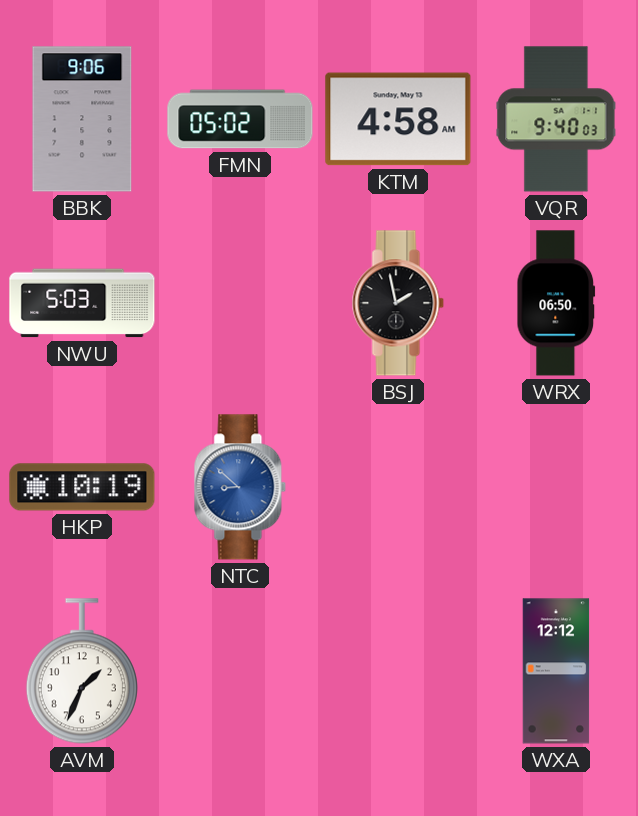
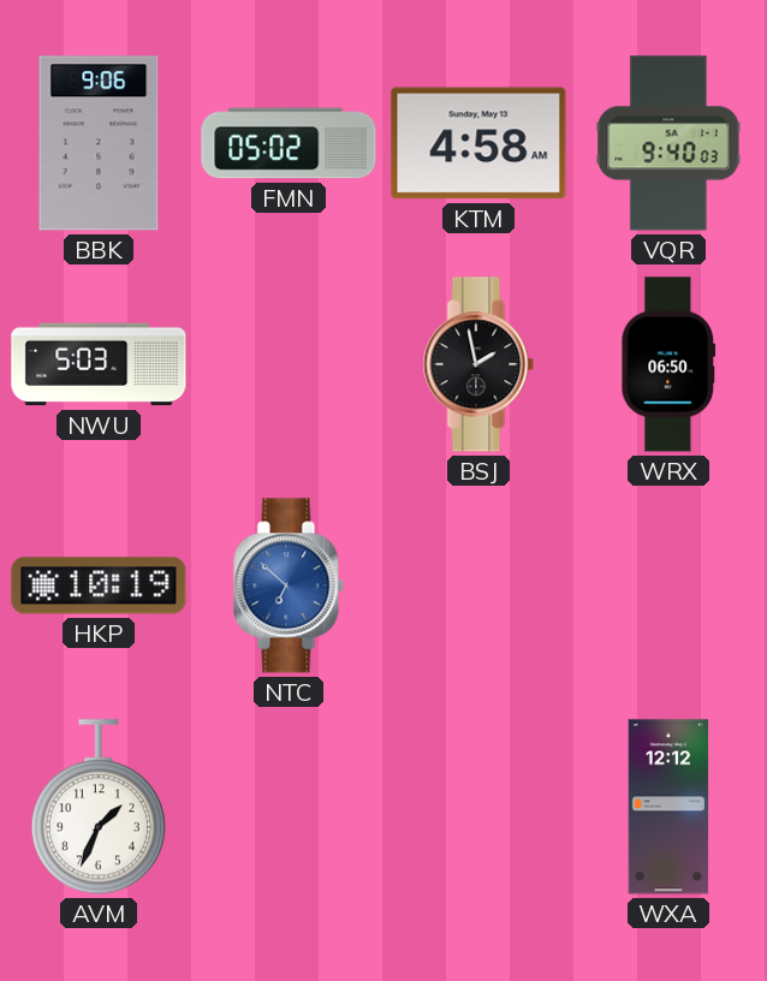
NTC: 8:52 -> 6:52 (289, 585)
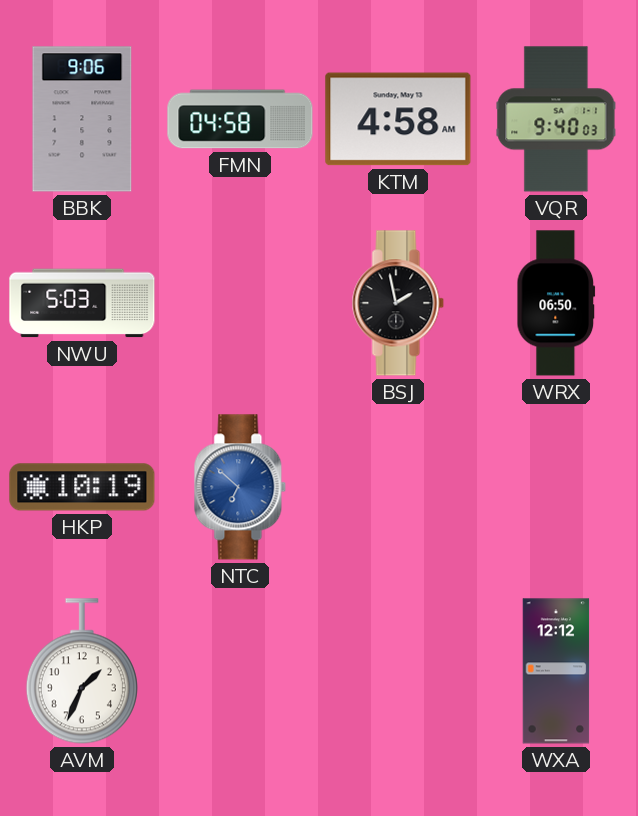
FMN: 05:02 -> 04:58 (240, 119)
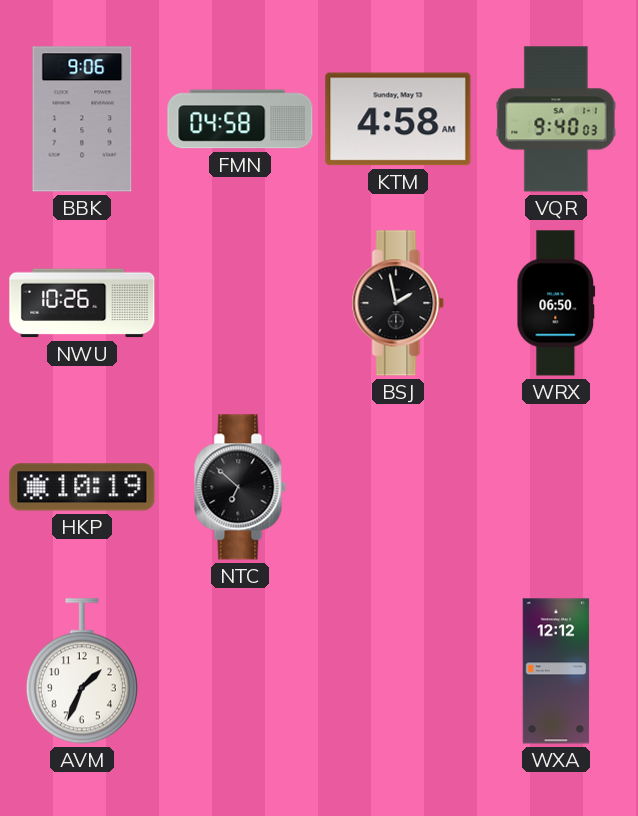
NWU: 5:03 -> 10:26 (82, 303)
NTC dial: blue -> black (240, 487)
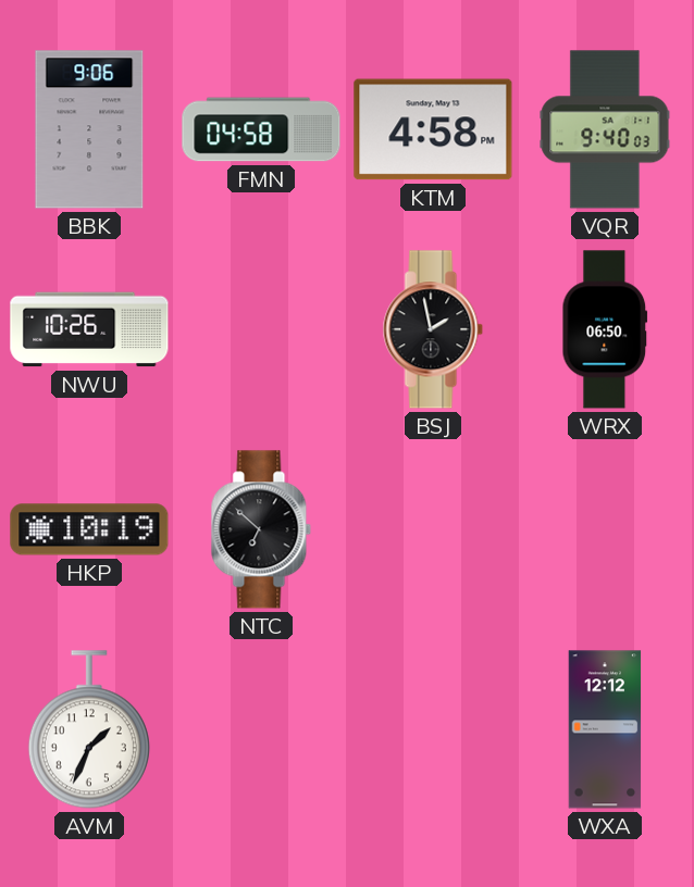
KTM: 4:58 AM -> 4:58 PM (433, 129)
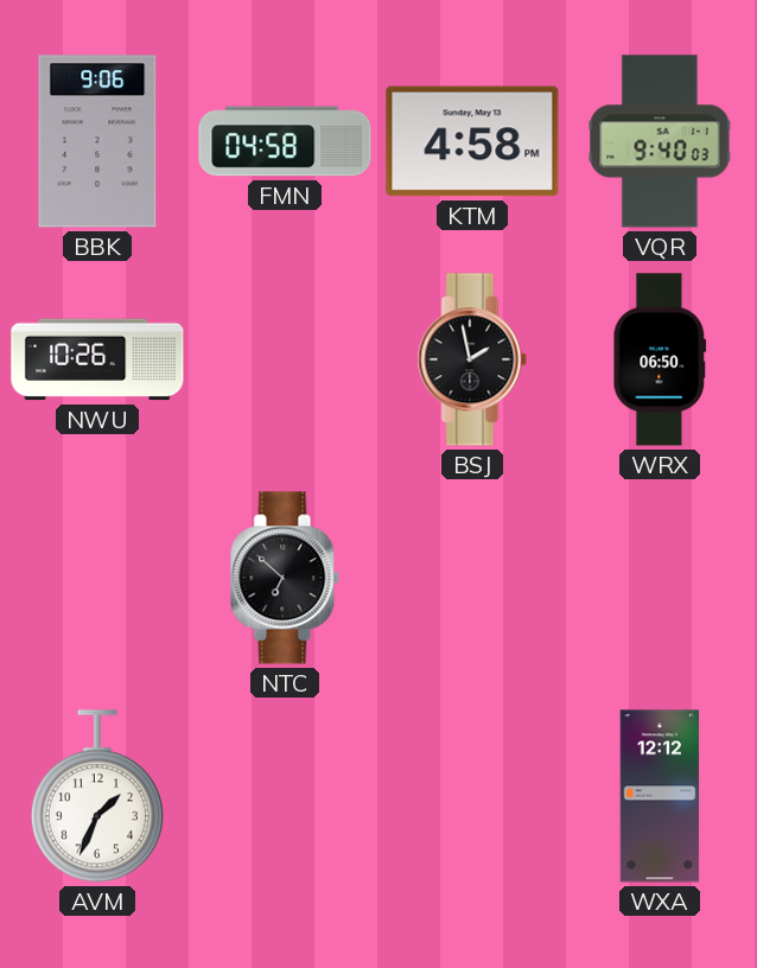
HKP: 10:19 -> none (89, 529)
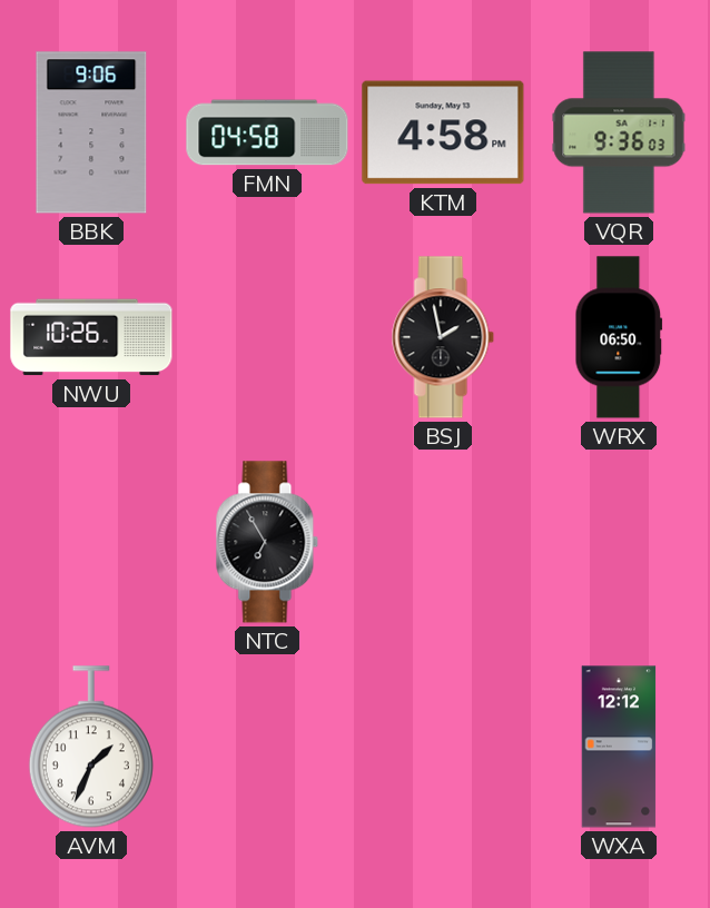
VQR: 9:40 -> 9:36 (619, 132)
NTC: 6:52 -> 6:55 (267, 542)
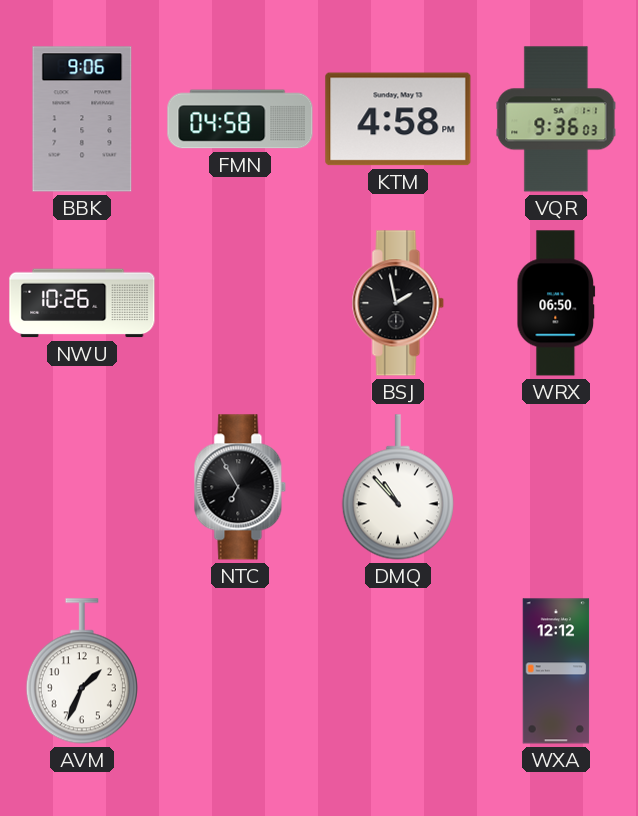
DMQ: none -> 10:53 (398, 487)
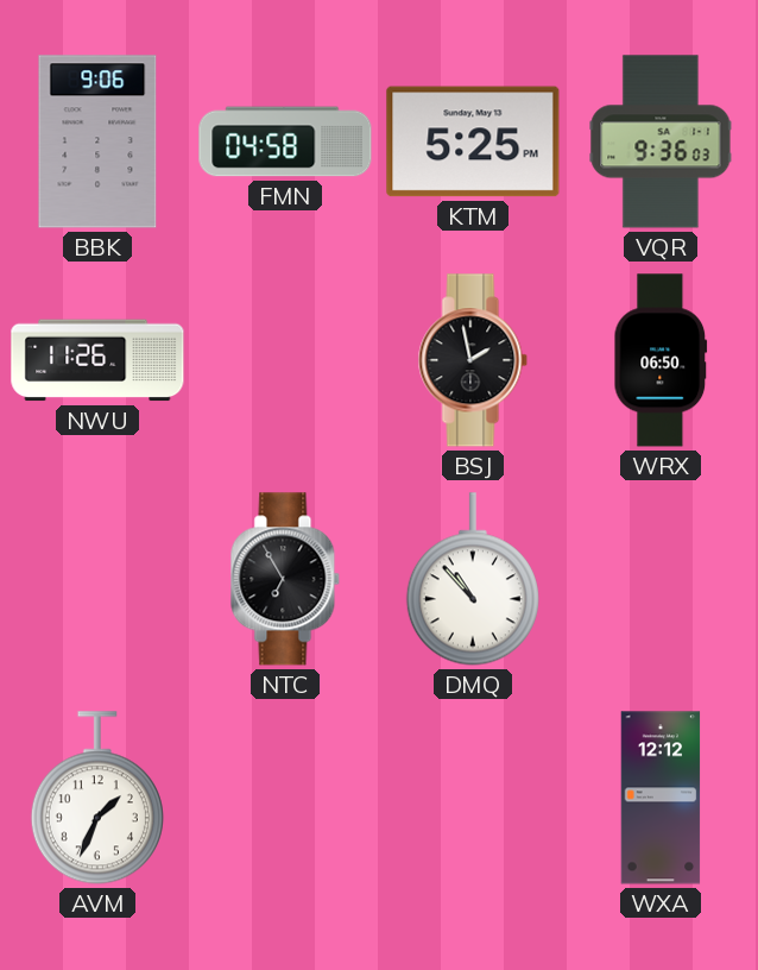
KTM: 4:58 -> 5:25 (473, 141)
NWU: 10:26 -> 11:26 (97, 360)
